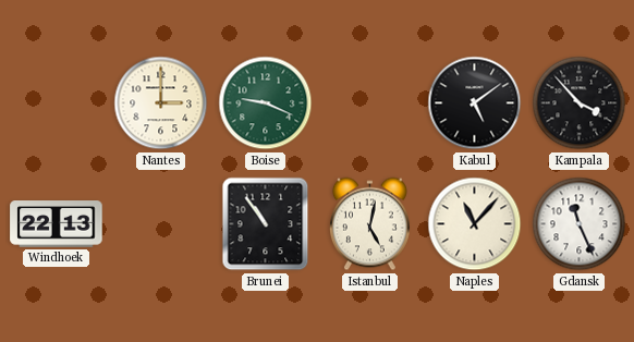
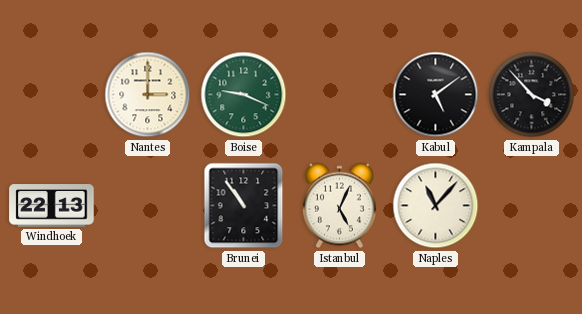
Istanbul: 5:02 -> 5:04 (339, 206)
Gdansk: 11:26 -> none (580, 224)
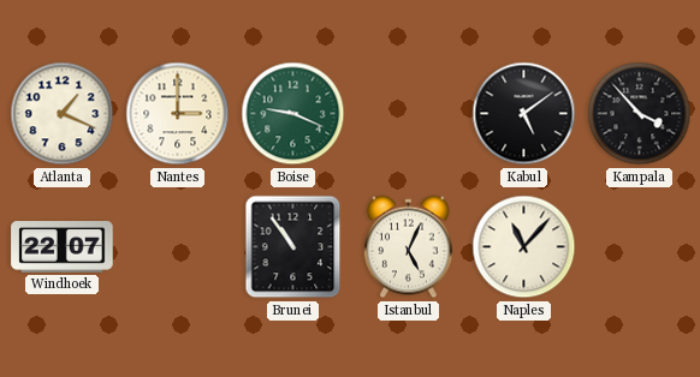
Atlanta: none -> 1:19 (63, 114)
Windhoek: 22:13 -> 22:07 (63, 247)
